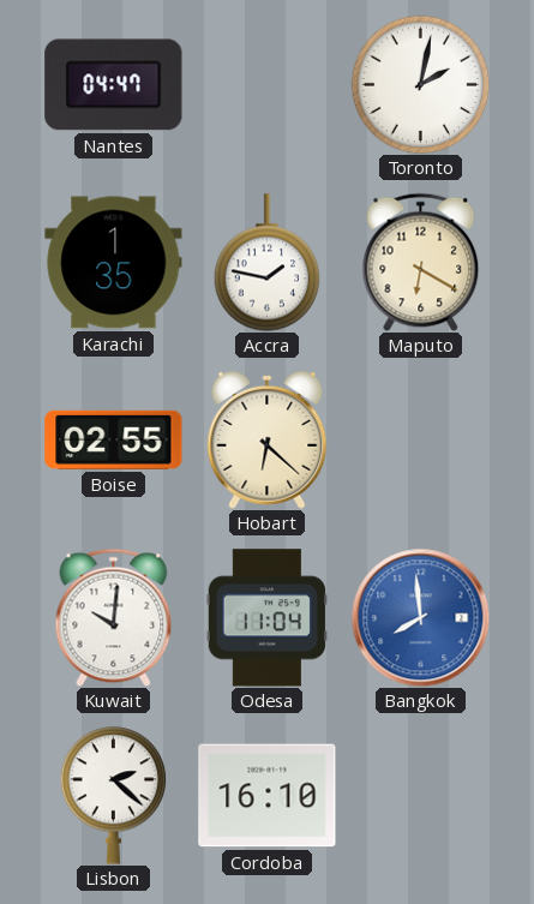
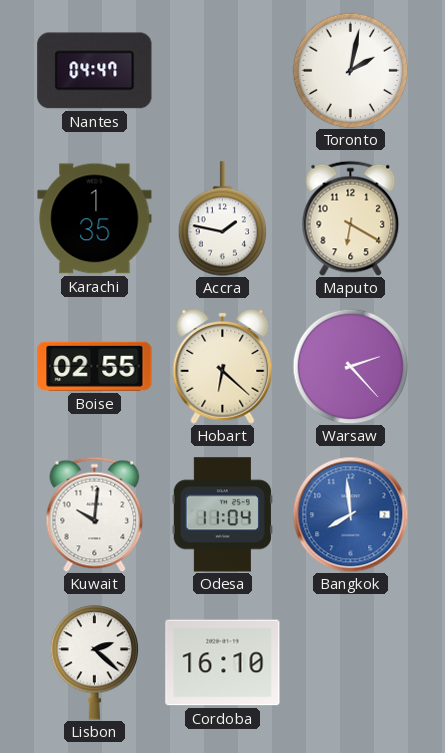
Warsaw: none -> 2:23 (350, 366)
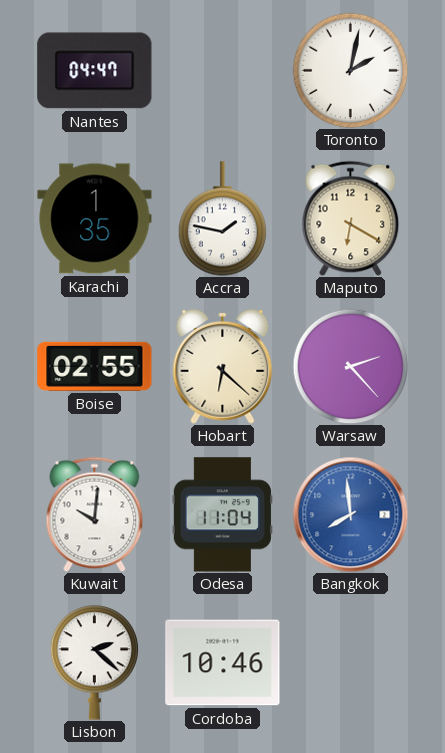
Cordoba: 16:10 -> 10:46 (223, 663)
